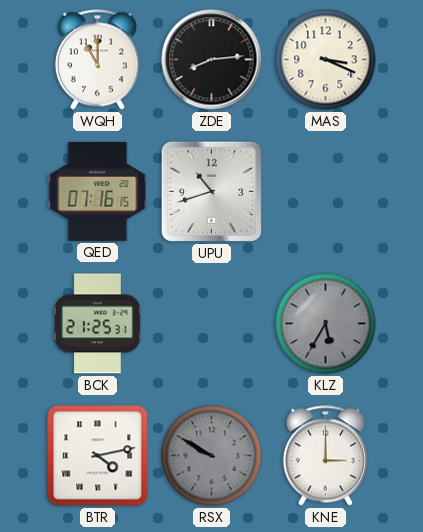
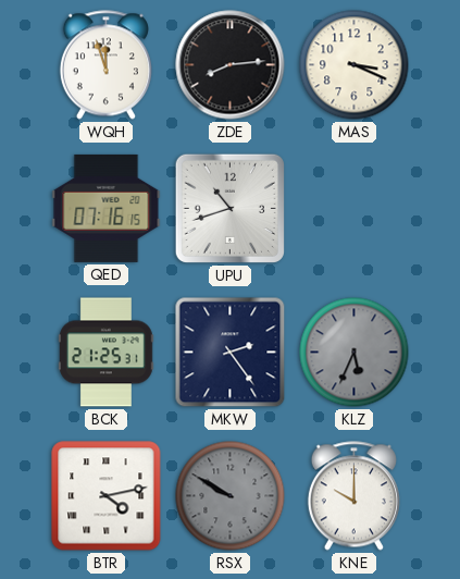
WQH: 11:00 -> 11:57 (105, 65)
MKW: none -> 2:24 (231, 353)
KLZ: 5:35 -> 5:34 (355, 353)
KNE: 3:00 -> 10:00 (353, 496)
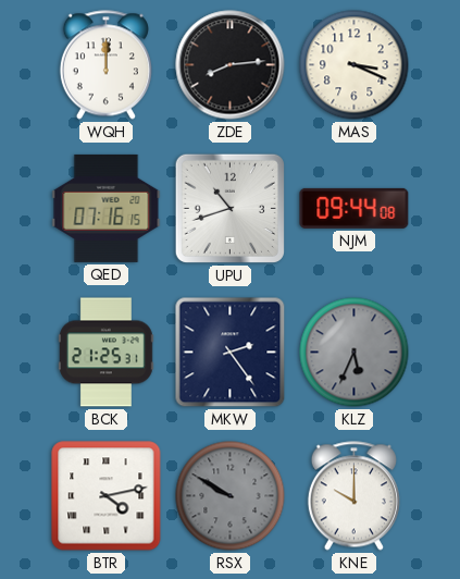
WQH: 11:57 -> 12:00 (105, 65)
NJM: none -> 09:44 (355, 208)
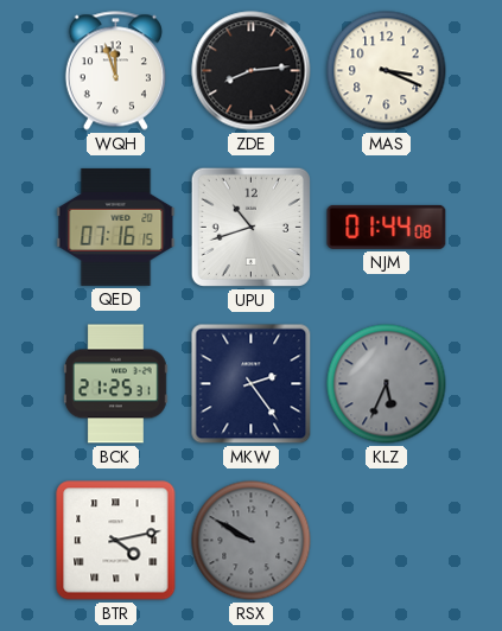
WQH: 12:00 -> 11:57 (115, 71)
NJM: 09:44 -> 01:44 (387, 227)
KNE: 10:00 -> none (353, 496)
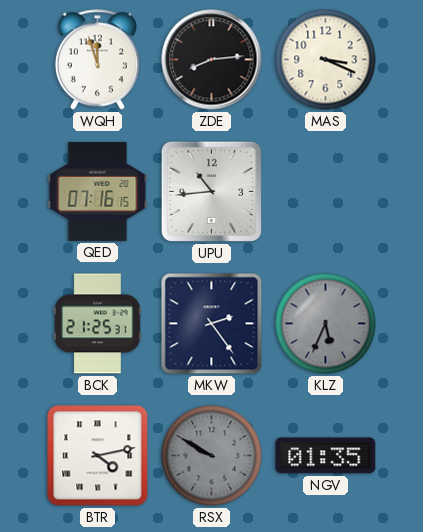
UPU: 10:42 -> 10:44 (211, 191)
NJM: 01:44 -> none (387, 227)
NGV: none -> 01:35 (326, 456)
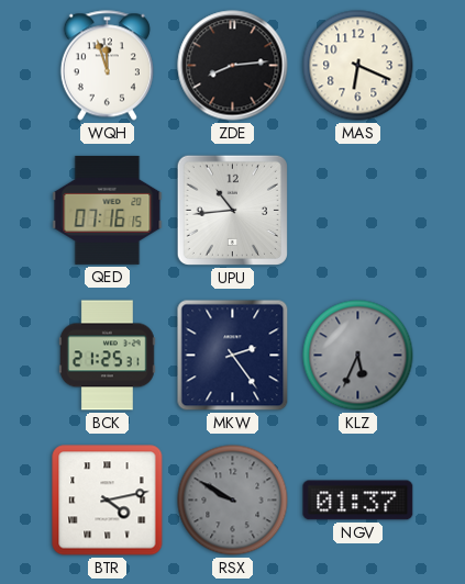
MAS: 3:19 -> 6:19 (358, 66)
NGV: 01:35 -> 01:37 (358, 501)
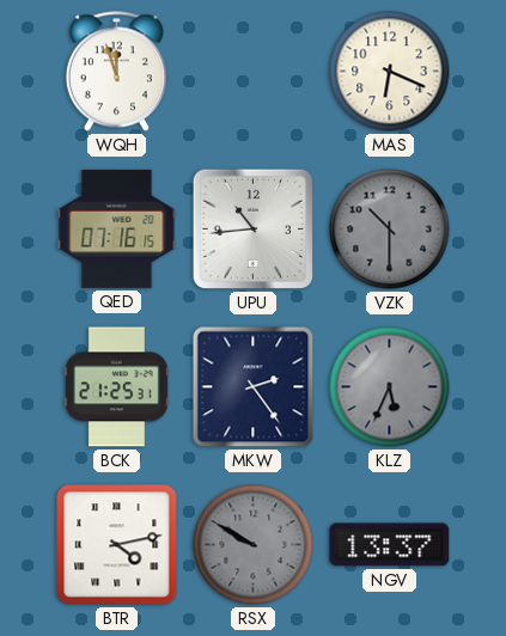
ZDE: 8:14 -> none (233, 66)
VZK: none -> 10:30 (390, 230)
NGV: 01:37 -> 13:37 (390, 545)
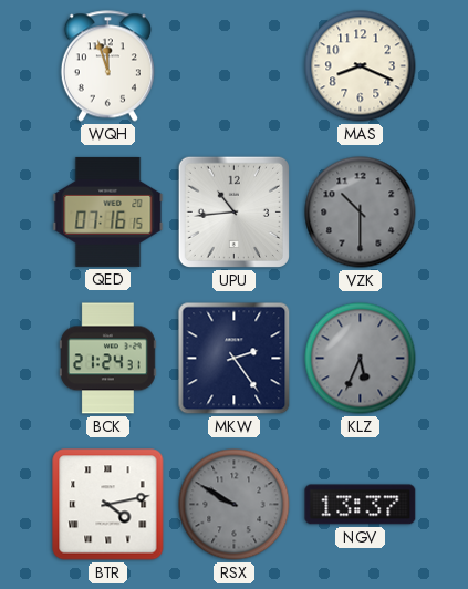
MAS: 6:19 -> 8:19 (361, 66)
BCK: 21:25 -> 21:24 (108, 359)
